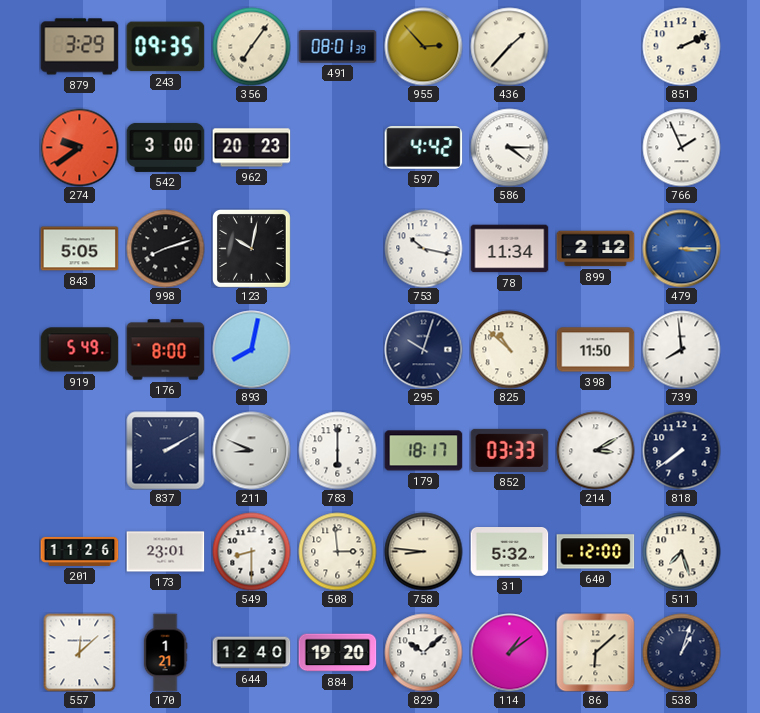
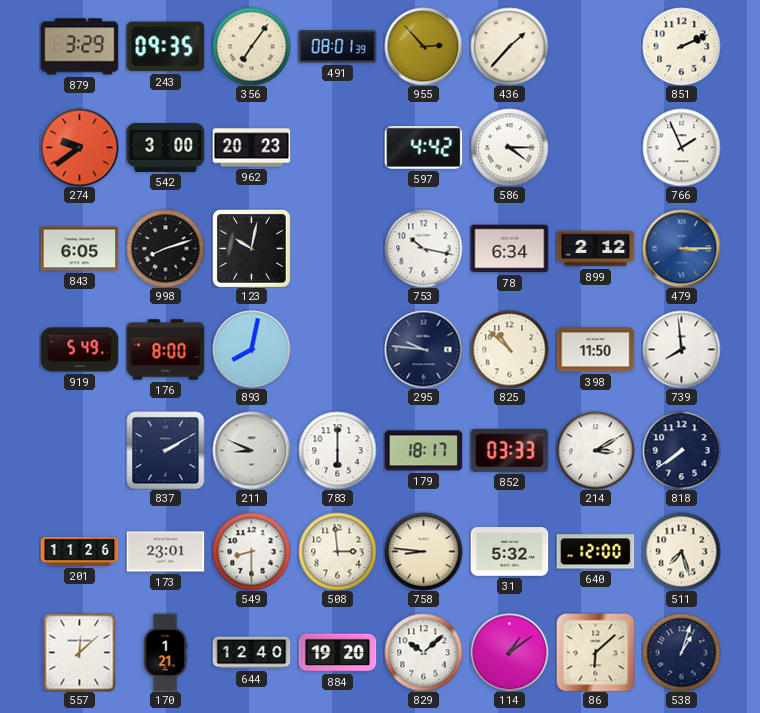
843: 5:05 -> 6:05 (79, 249)
78: 11:34 -> 6:34 (509, 249)
295: 10:03 -> 9:46 (423, 349)
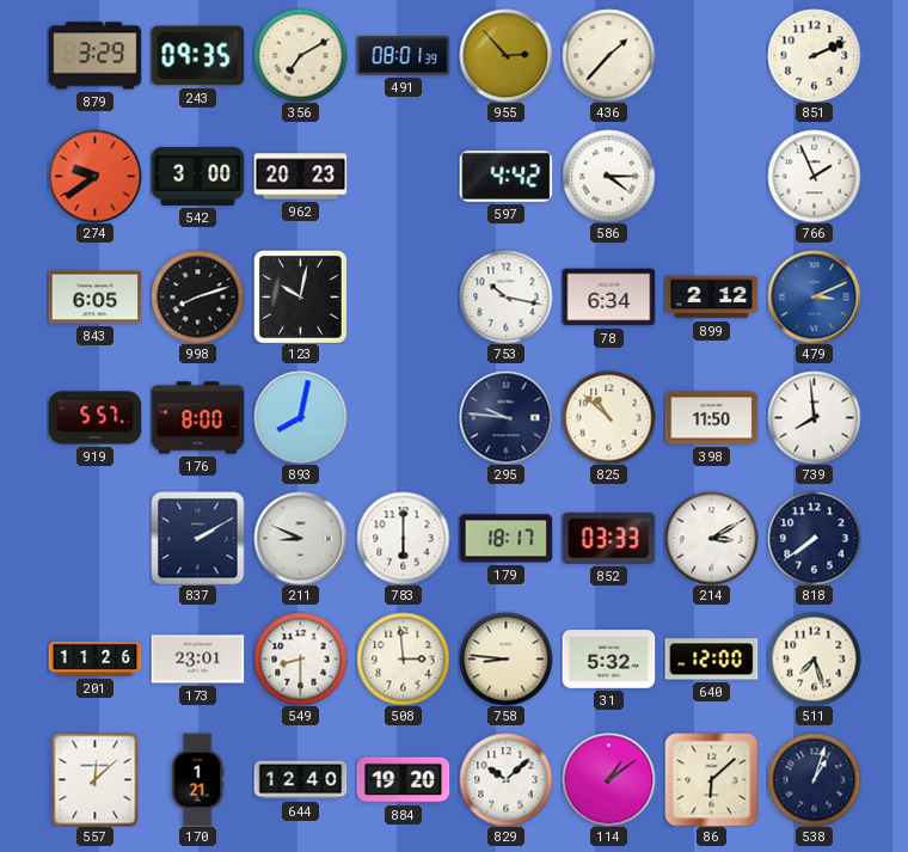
356: 7:06 -> 7:10 (300, 55)
479: 3:15 -> 3:11 (814, 296)
919: 5:49 -> 5:57 (94, 418)
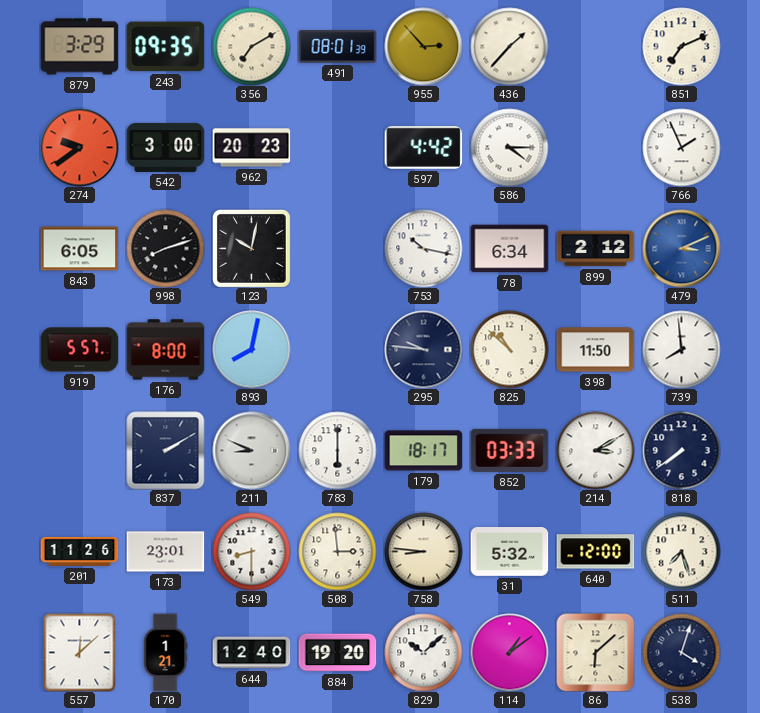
851: 2:11 -> 7:11 (681, 46)
538: 1:03 -> 4:03 (681, 652)
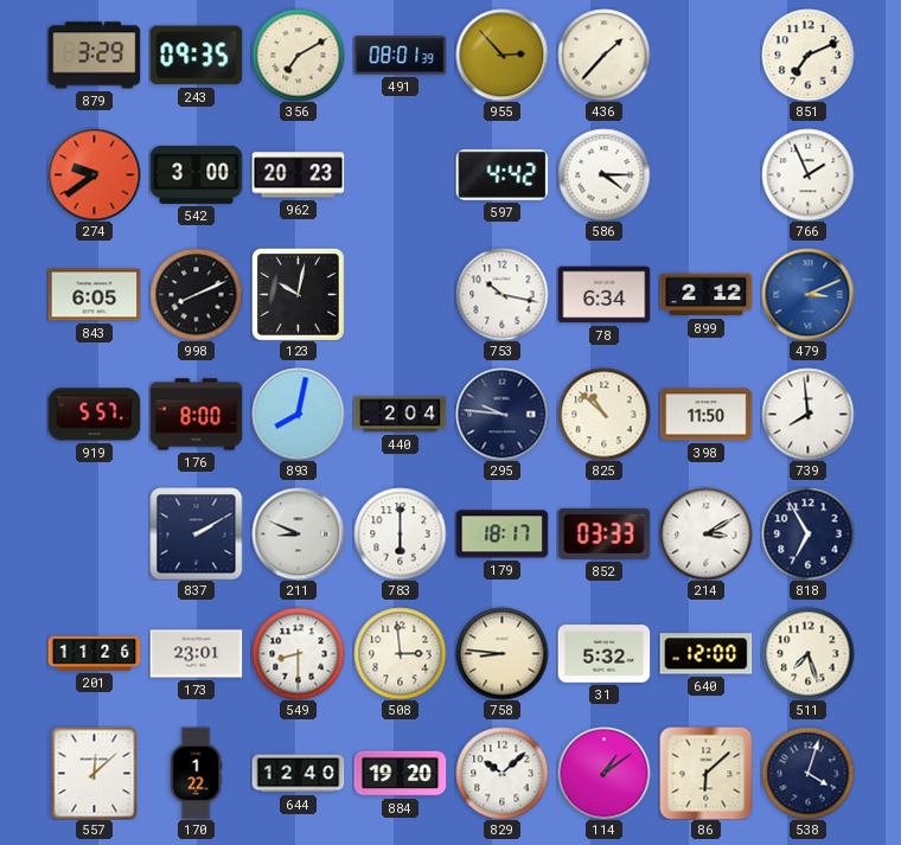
998: 8:12 -> 8:11 (196, 294)
440: none -> 2:04 (400, 415)
818: 7:39 -> 6:55 (807, 533)
170: 1:21 -> 1:22 (196, 773)
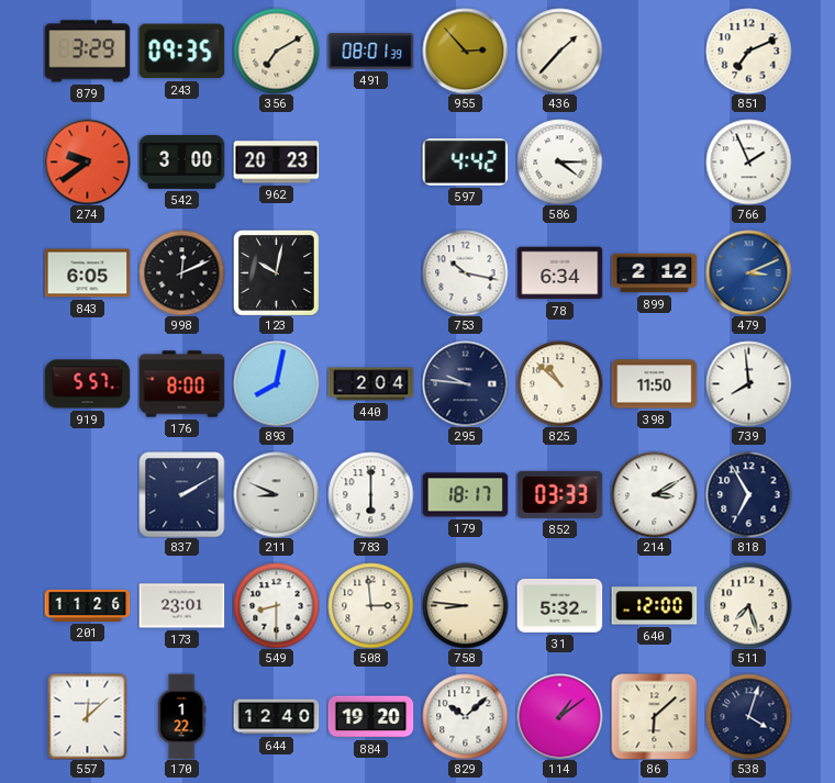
998: 8:11 -> 12:11 (181, 272)
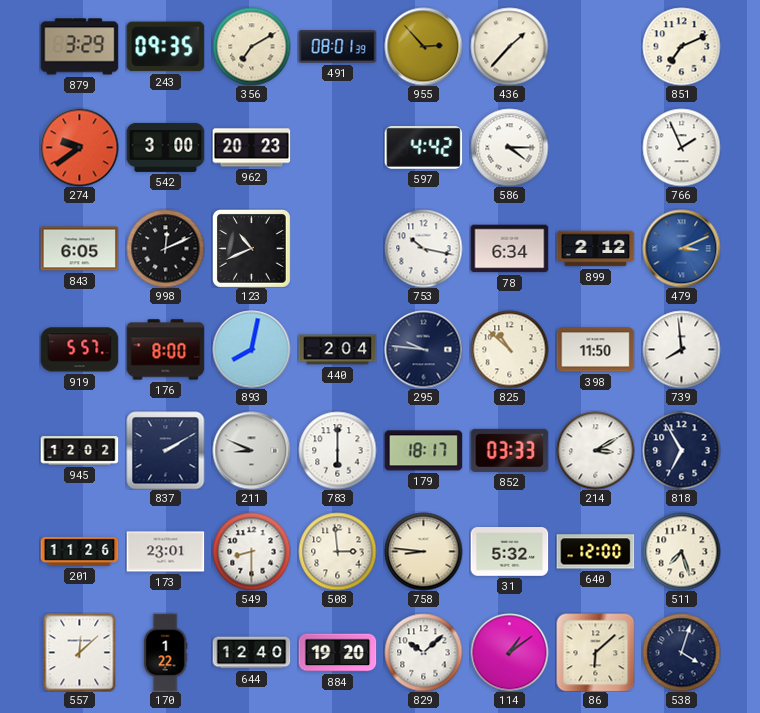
123: 10:02 -> 10:41 (251, 248)
945: none -> 12:02 (79, 451)
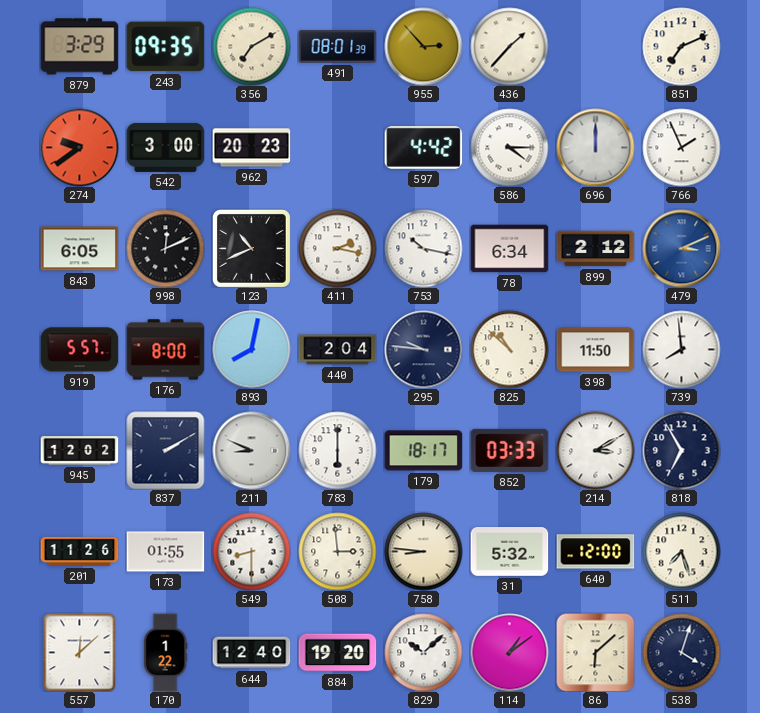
696: none -> 12:00 (595, 147)
411: none -> 2:17 (337, 248)
173: 23:01 -> 01:55 (165, 552)
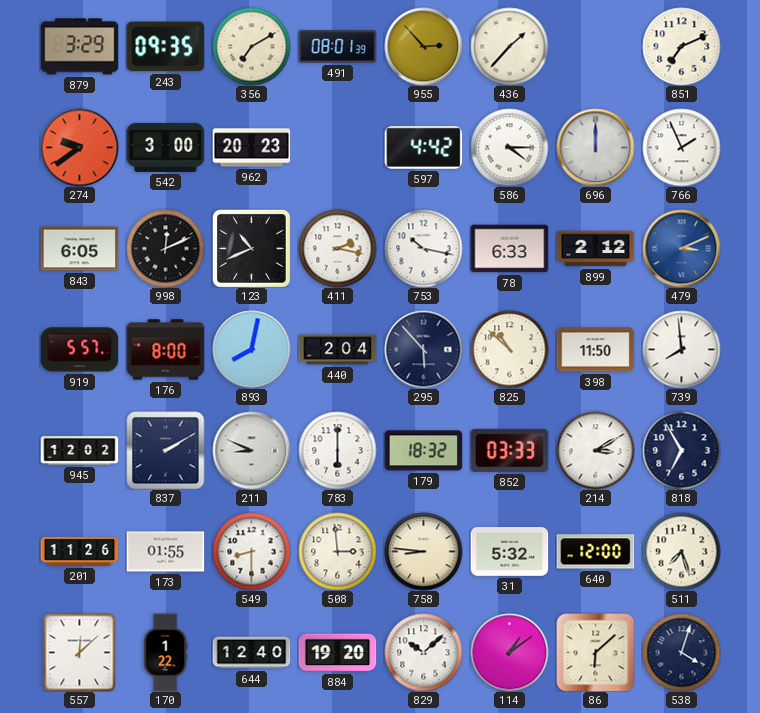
78: 6:34 -> 6:33 (509, 249)
295: 9:46 -> 5:53 (423, 349)
179: 18:17 -> 18:32 (423, 451)
